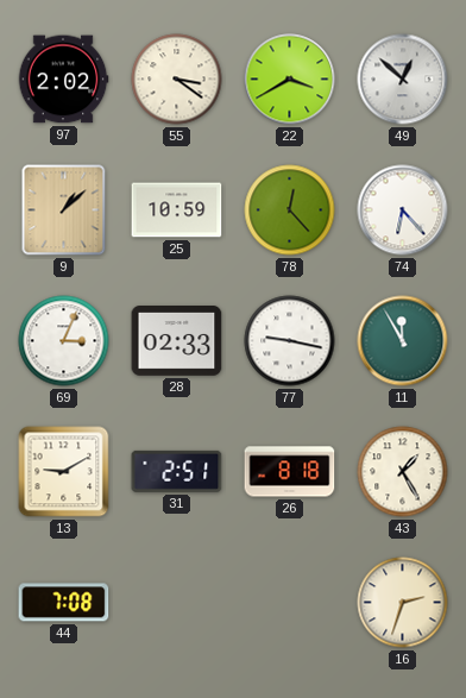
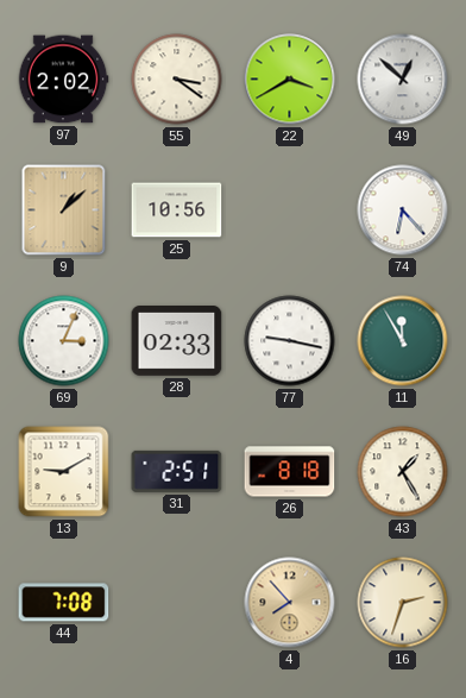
25: 10:59 -> 10:56 (177, 210)
78: 12:23 -> none (290, 210)
4: none -> 7:53 (290, 603)
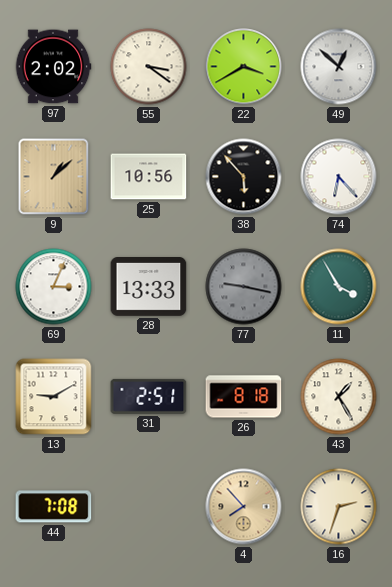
38: none -> 5:53 (244, 177)
28: 02:33 -> 13:33 (149, 287)
77 dial: white -> grey (244, 287)
11: 11:55 -> 3:55 (339, 287)
